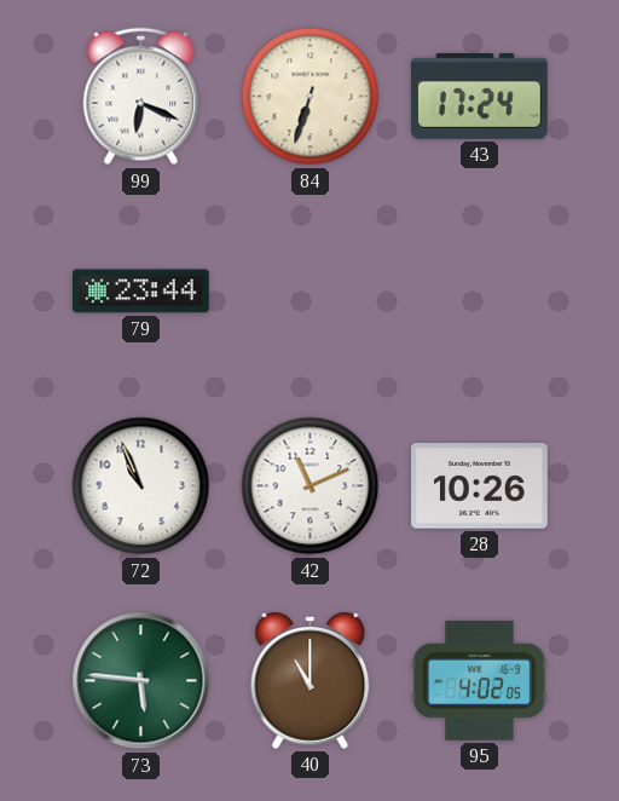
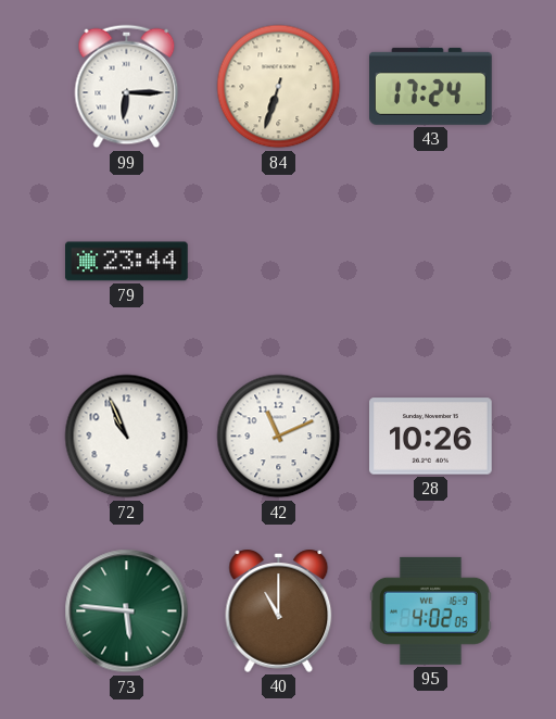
99: 6:19 -> 6:15 (127, 87)
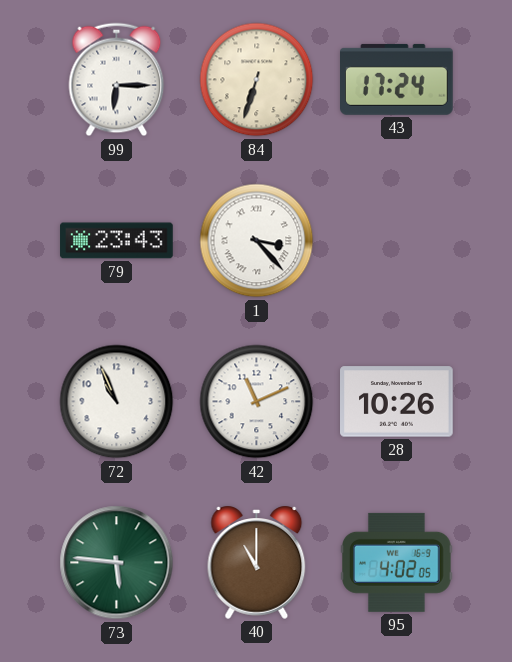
79: 23:44 -> 23:43 (117, 241)
1: none -> 3:23 (257, 241)
